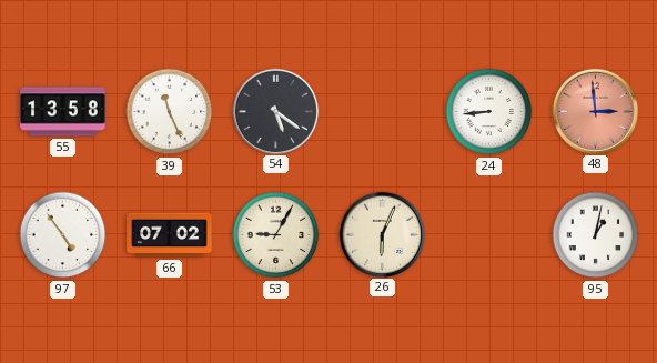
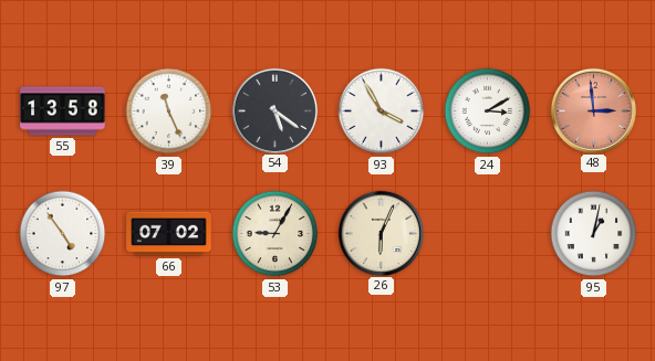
93: none -> 3:55 (382, 112)
24: 8:44 -> 3:10 (488, 112)
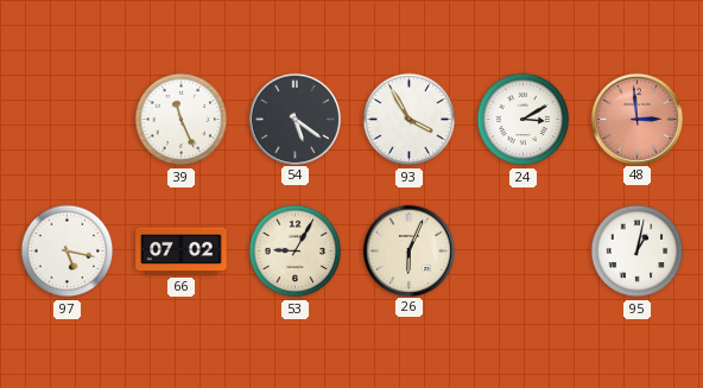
55: 13:58 -> none (63, 112)
97: 4:54 -> 5:17 (68, 252)
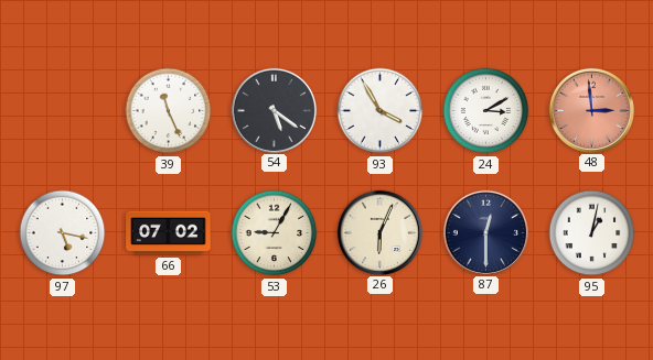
87: none -> 12:30 (485, 232)
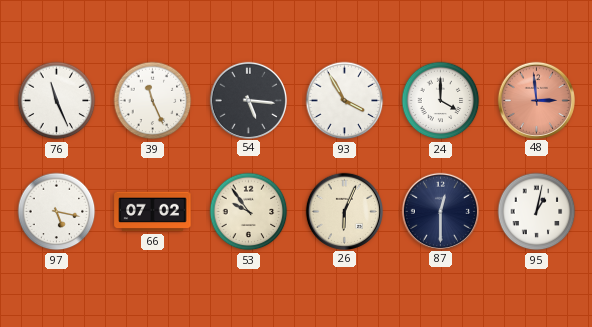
76: none -> 11:26 (57, 101)
54: 5:21 -> 5:16 (248, 100)
24: 3:10 -> 4:00 (441, 101)
53: 9:05 -> 9:54 (249, 212)
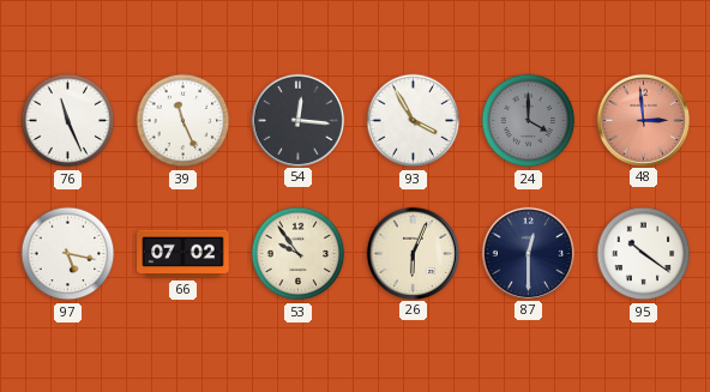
54: 5:16 -> 12:16 (297, 120)
24 dial: white -> grey (529, 121)
95: 1:02 -> 10:21 (644, 254)
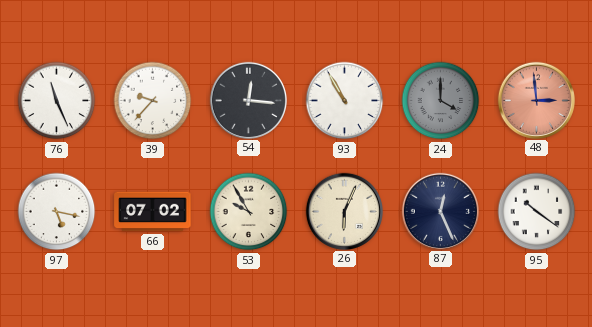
39: 11:26 -> 9:37 (153, 101)
93: 3:55 -> 10:55 (345, 101)
53: 9:54 -> 9:55 (249, 212)
87: 12:30 -> 12:26 (440, 211)
